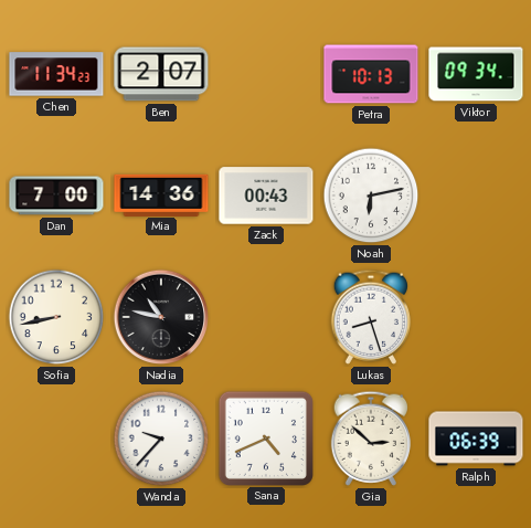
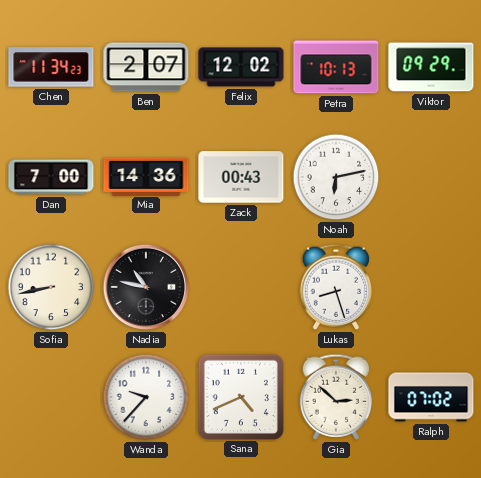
Felix: none -> 12:02 (241, 67)
Viktor: 09:34 -> 09:29 (431, 67)
Ralph: 06:39 -> 07:02 (431, 397)
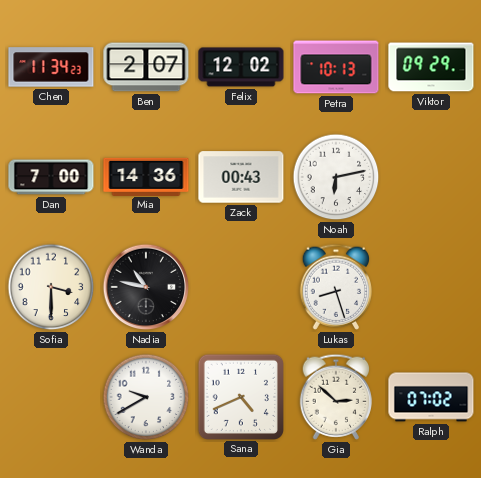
Sofia: 8:43 -> 3:30 (51, 287)
Wanda: 9:37 -> 9:40 (146, 397)
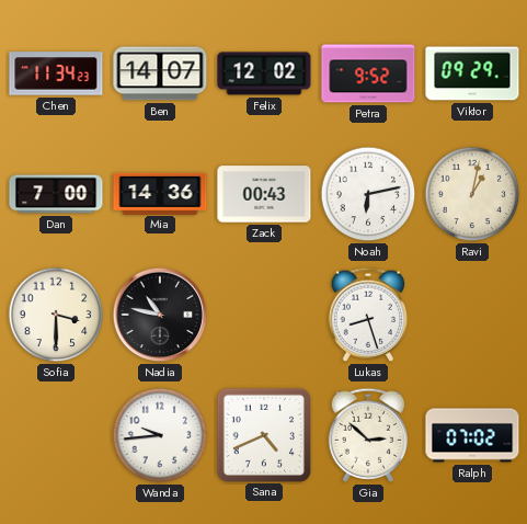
Ben: 2:07 -> 14:07 (160, 73)
Petra: 10:13 -> 9:52 (368, 73)
Ravi: none -> 1:02 (472, 194)
Wanda: 9:40 -> 9:44 (160, 435)
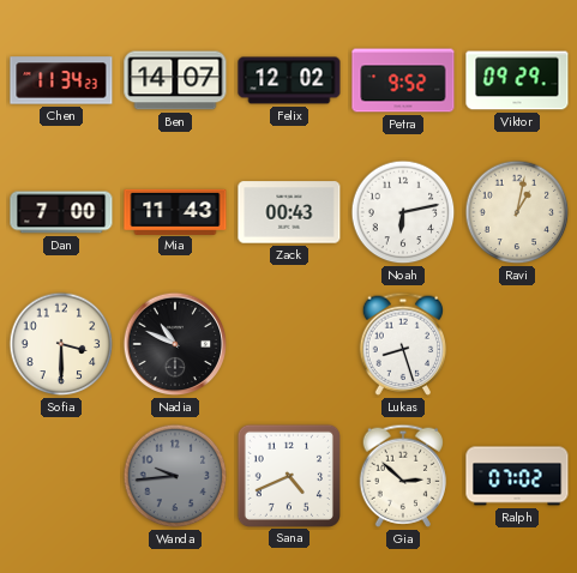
Mia: 14:36 -> 11:43 (175, 211)
Nadia: 10:47 -> 10:49 (175, 344)
Wanda dial: white -> grey (175, 476)
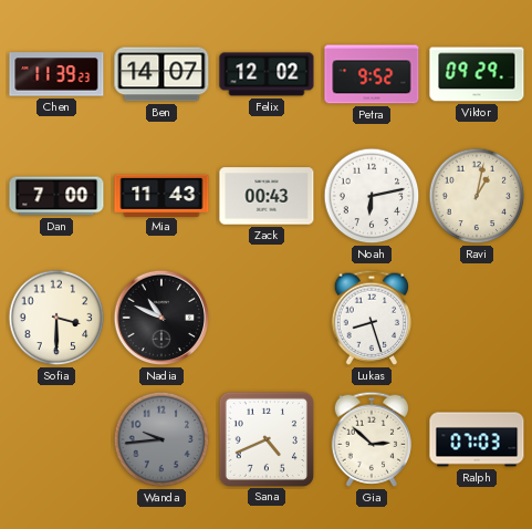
Chen: 11:34 -> 11:39 (56, 74)
Ralph: 07:02 -> 07:03 (477, 439)
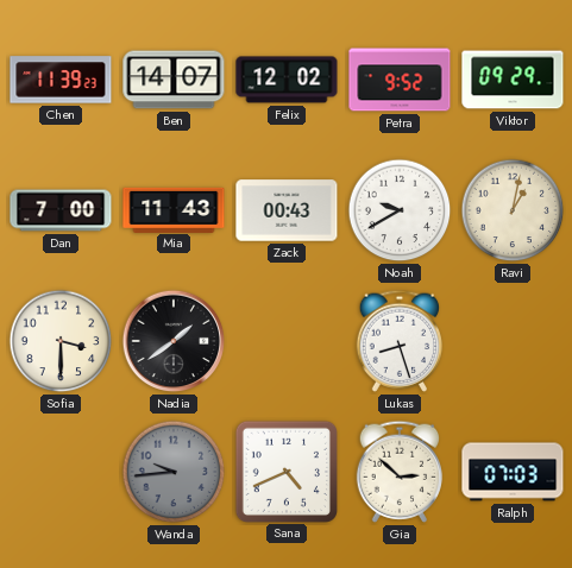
Noah: 6:13 -> 9:40 (400, 210)
Nadia: 10:49 -> 1:39 (174, 341)
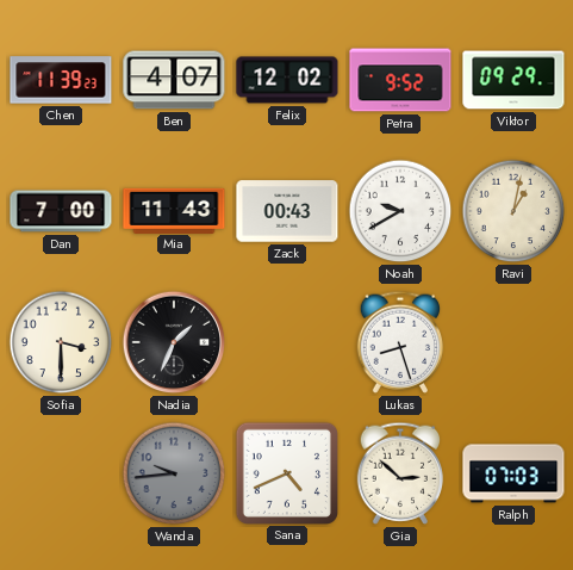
Ben: 14:07 -> 4:07 (174, 80)
Nadia: 1:39 -> 1:34 (174, 342)
